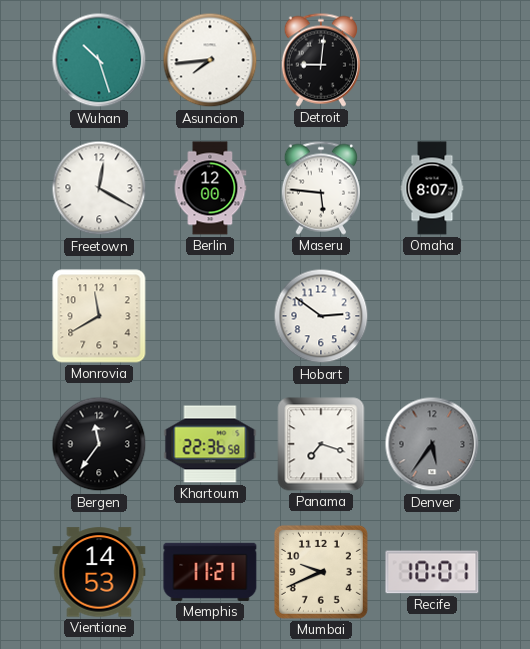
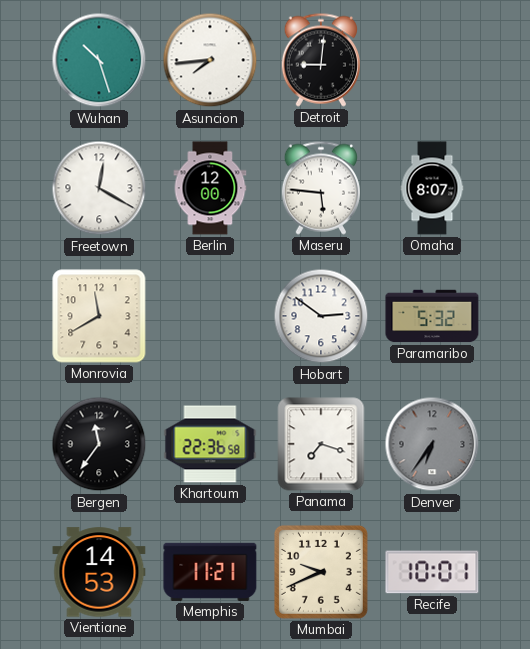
Paramaribo: none -> 5:32 (432, 316)
Denver: 5:36 -> 6:36 (432, 444)
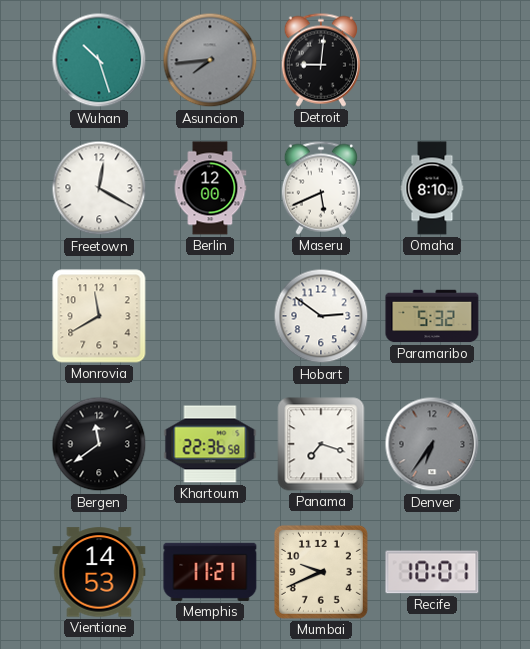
Asuncion dial: white -> grey (210, 60)
Maseru: 5:46 -> 5:41 (320, 188)
Omaha: 8:07 -> 8:10 (432, 188)
Bergen: 11:36 -> 11:39 (99, 444)
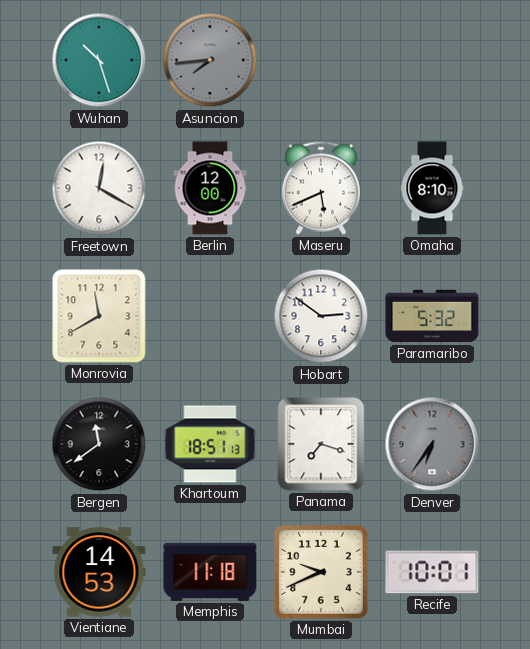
Detroit: 9:01 -> none (320, 60)
Khartoum: 22:36 -> 18:51 (210, 444)
Memphis: 11:21 -> 11:18 (210, 572)
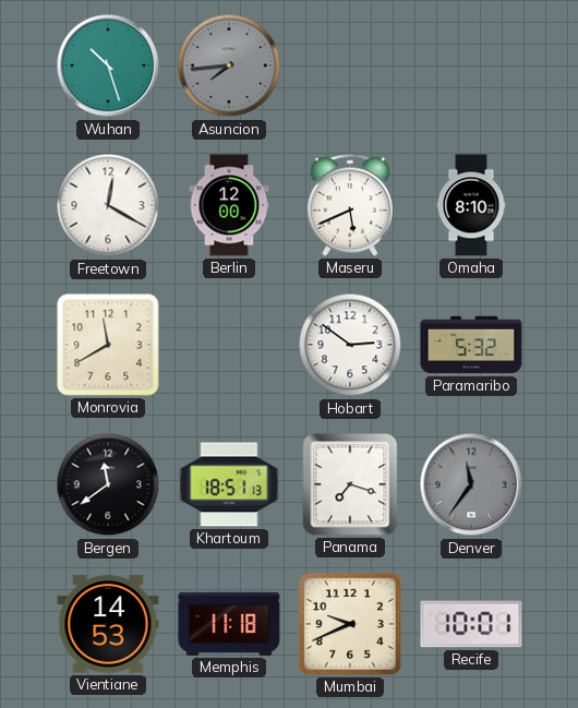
Denver: 6:36 -> 11:36 (471, 484)
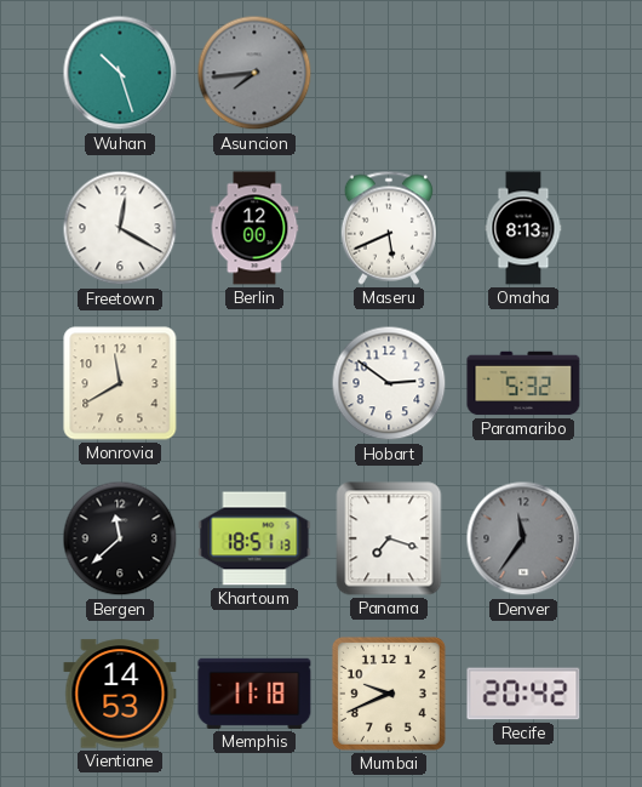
Omaha: 8:10 -> 8:13 (523, 228)
Bergen: 11:39 -> 11:38 (120, 538)
Recife: 10:01 -> 20:42 (523, 694)
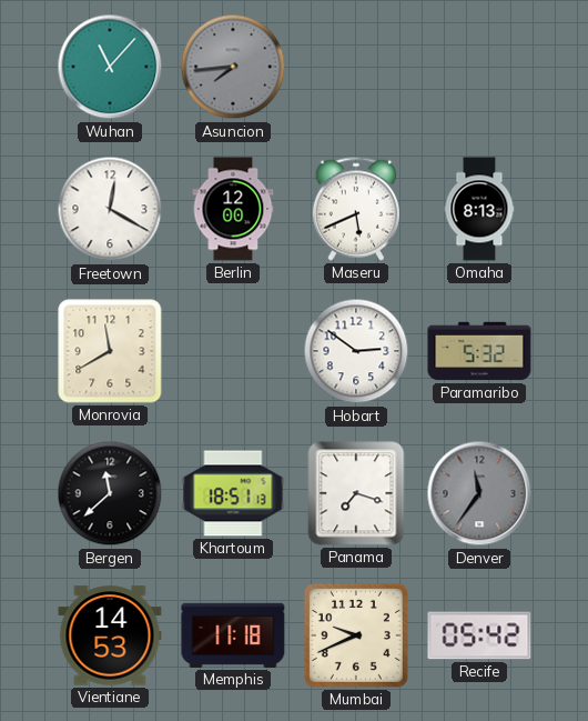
Wuhan: 10:27 -> 11:07 (110, 67)
Recife: 20:42 -> 05:42 (479, 635)
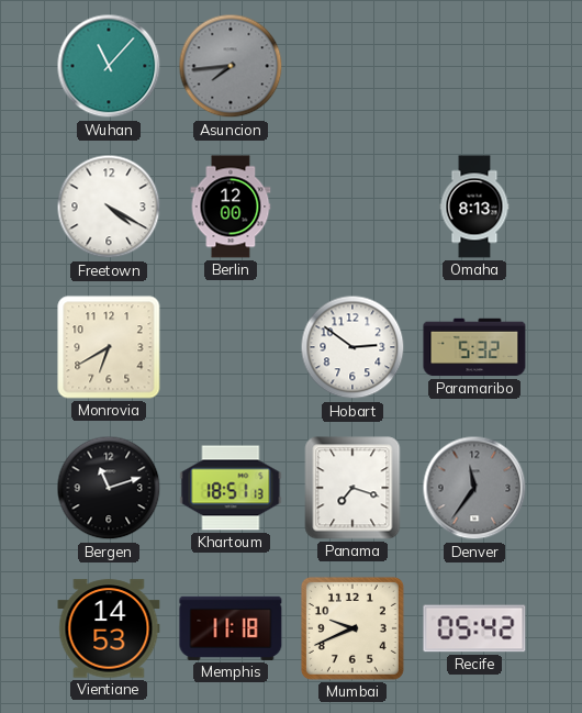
Freetown: 12:20 -> 4:20 (109, 207)
Maseru: 5:41 -> none (355, 209)
Monrovia: 11:40 -> 6:40 (109, 347)
Bergen: 11:38 -> 11:12 (109, 488)
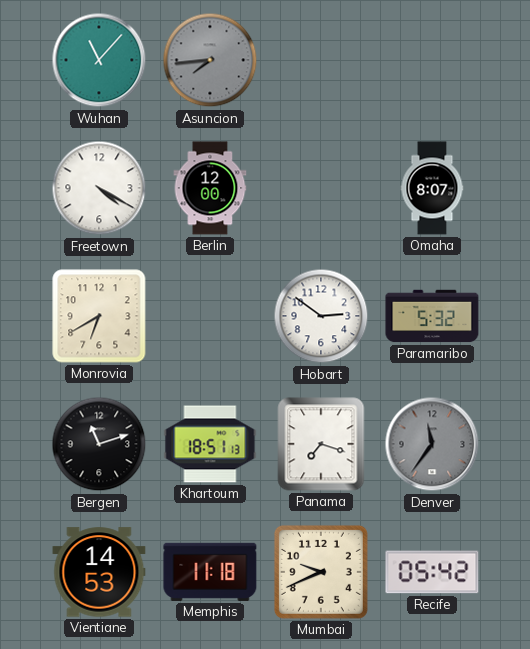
Omaha: 8:13 -> 8:07 (432, 188)
